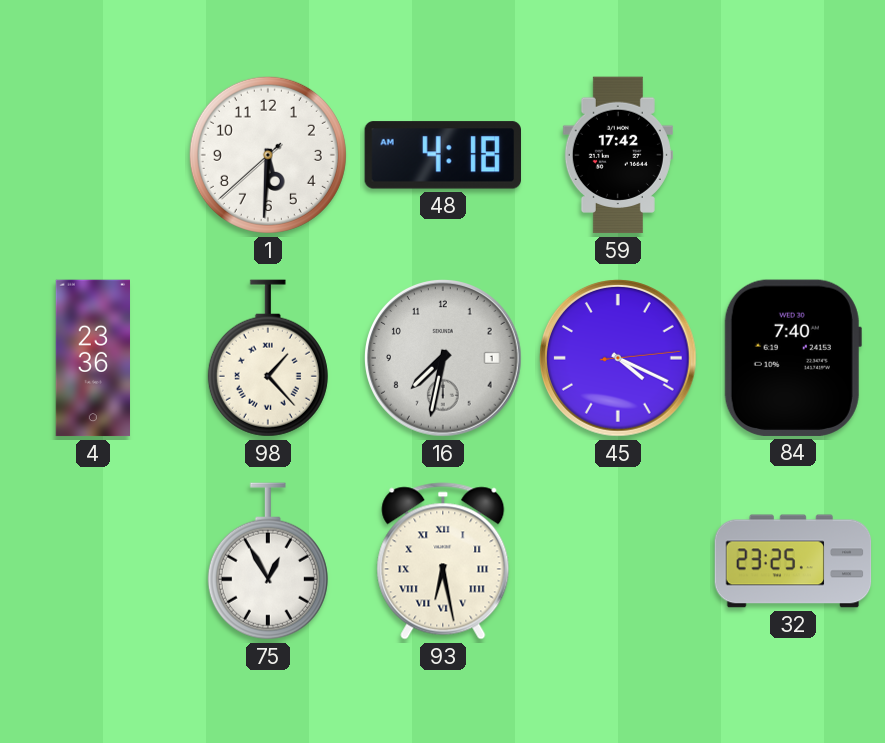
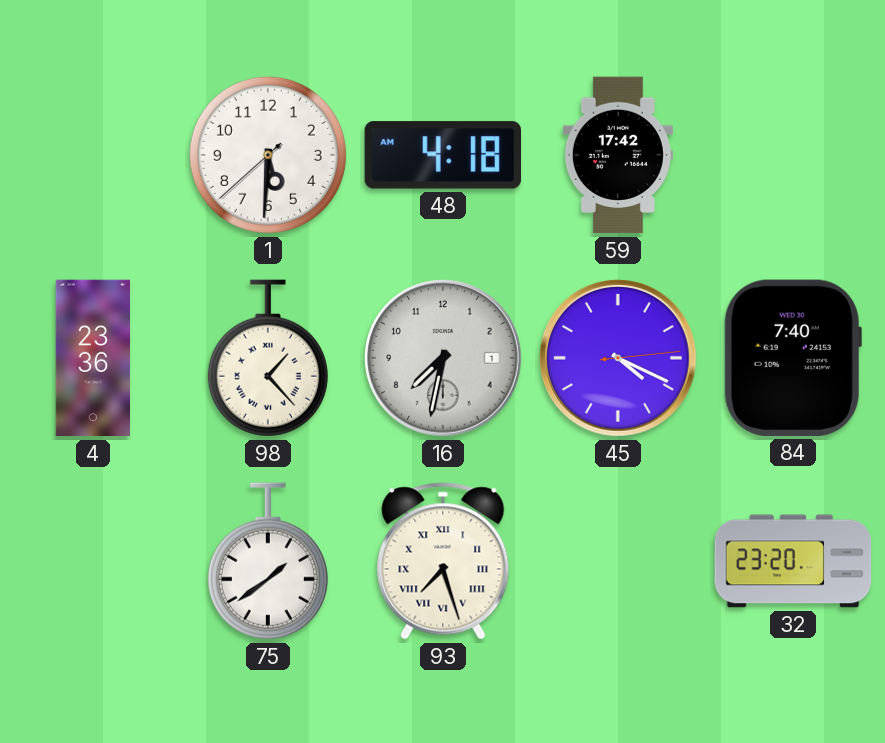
75: 12:55 -> 1:39 (268, 561)
93: 6:28 -> 7:27 (443, 561)
32: 23:25 -> 23:20 (793, 561)
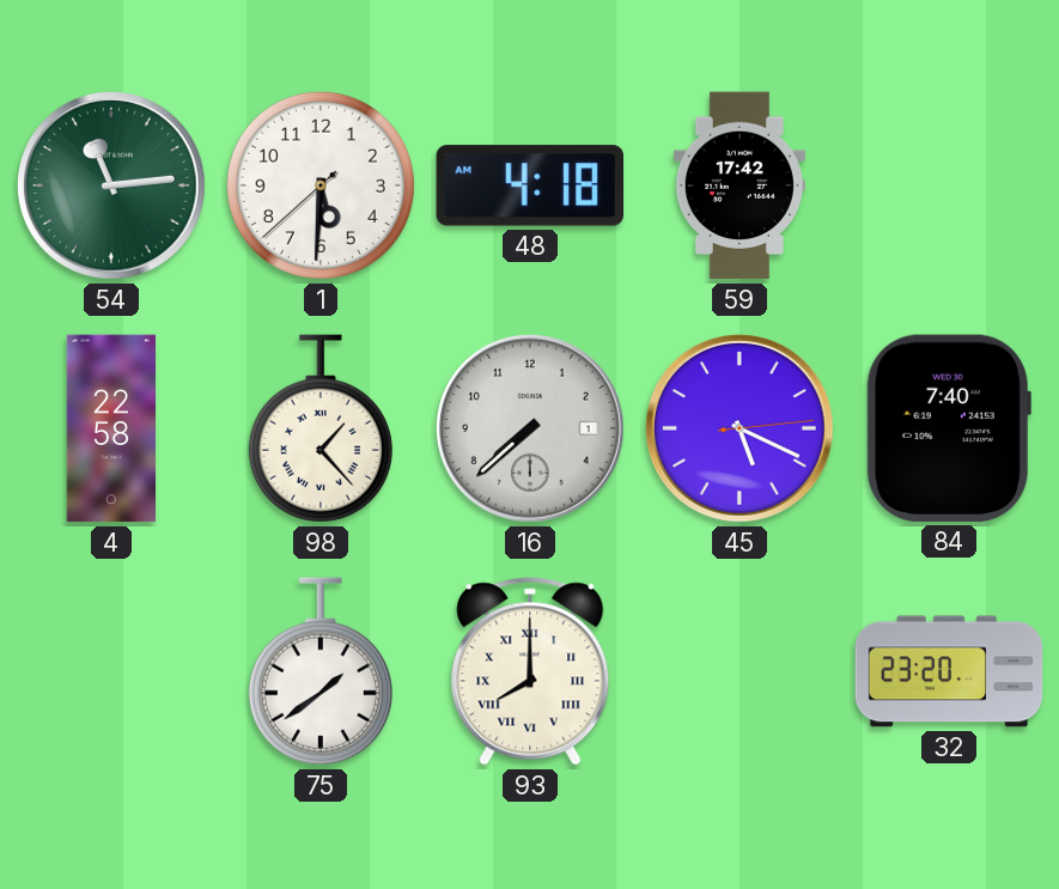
54: none -> 11:14 (112, 187)
4: 23:36 -> 22:58 (110, 428)
16: 7:32 -> 7:38 (531, 430)
45: 4:19 -> 5:19 (741, 430)
93: 7:27 -> 8:00 (530, 671)
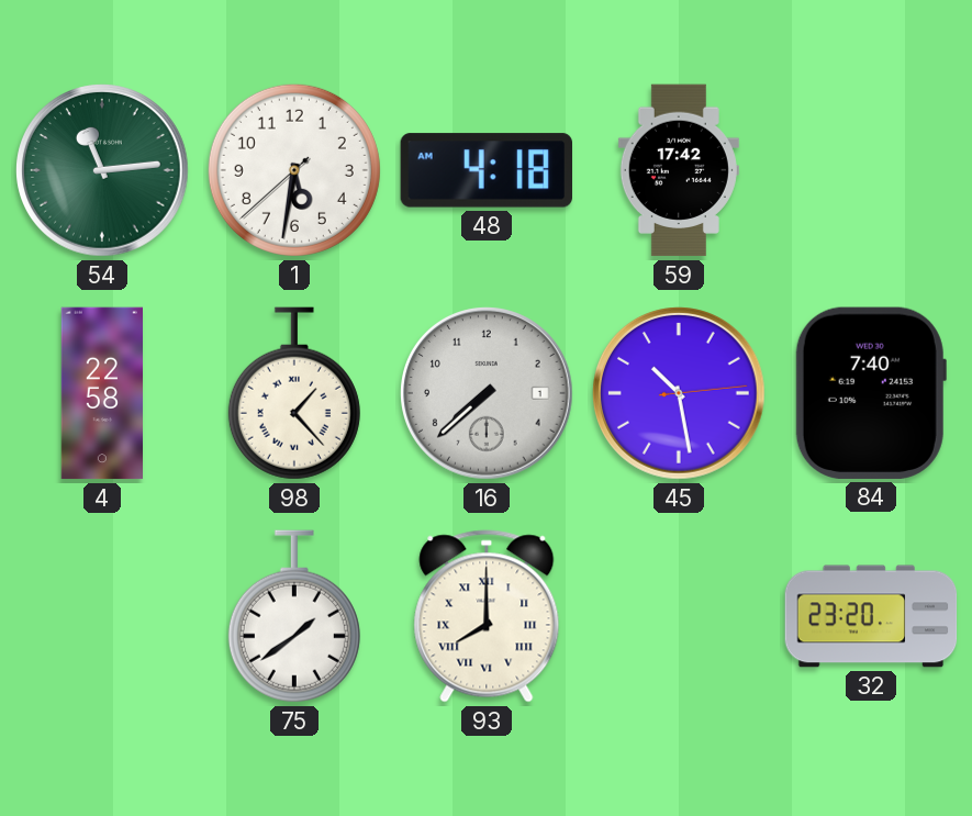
1: 5:30 -> 5:31 (294, 170)
45: 5:19 -> 10:28 (680, 394)
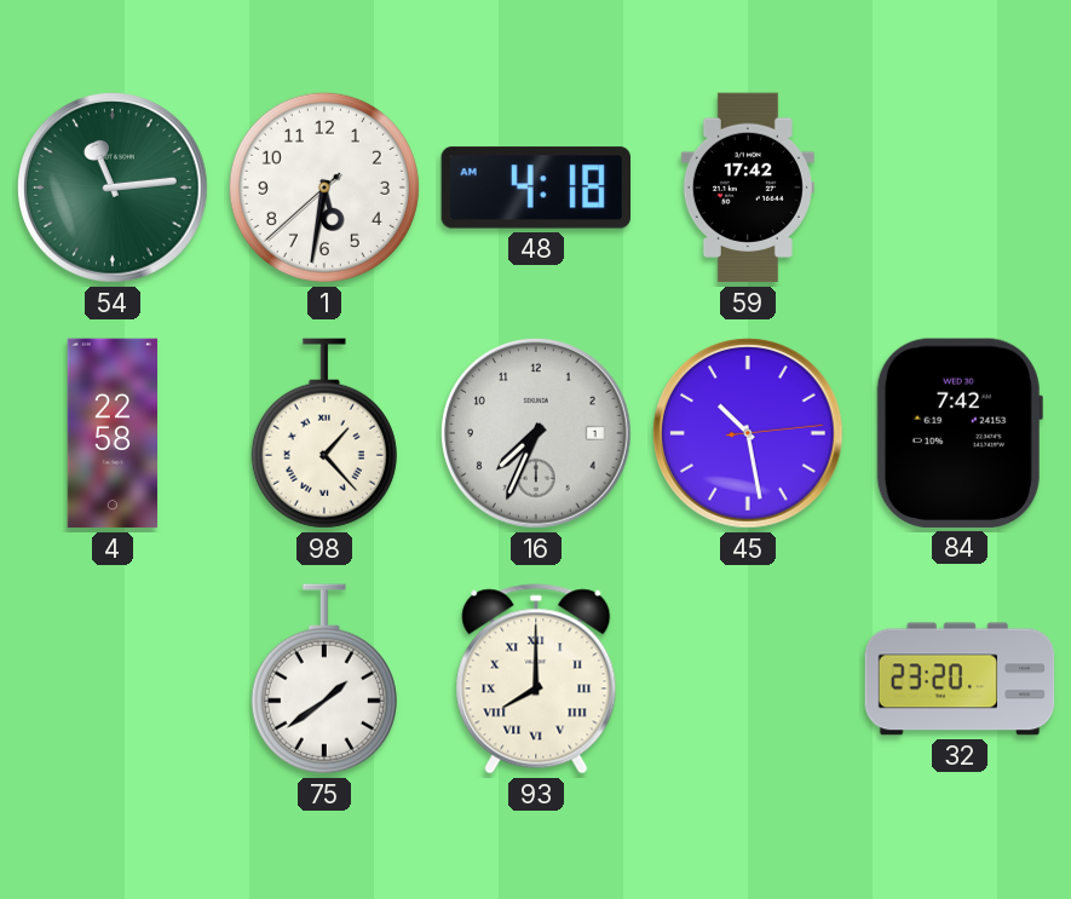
16: 7:38 -> 7:34 (537, 434)
84: 7:40 -> 7:42 (960, 433)
